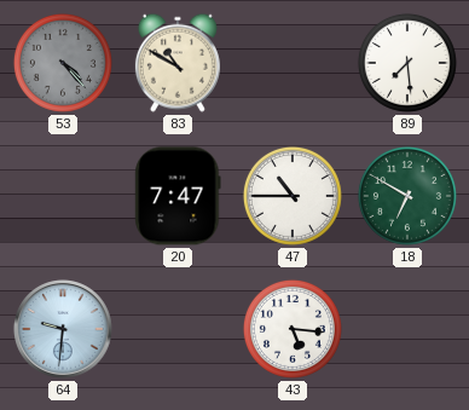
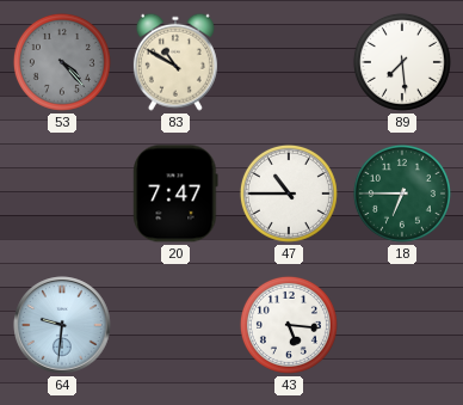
18: 6:50 -> 6:45 (402, 194)
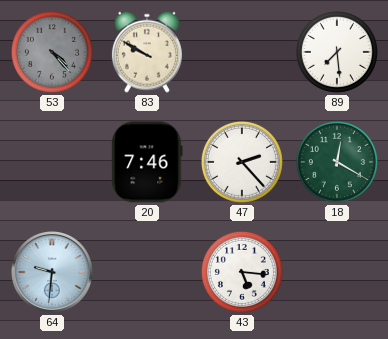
83: 10:50 -> 9:50 (147, 52)
20: 7:47 -> 7:46 (147, 162)
47: 10:45 -> 2:23 (242, 162)
18: 6:45 -> 12:20 (337, 162)
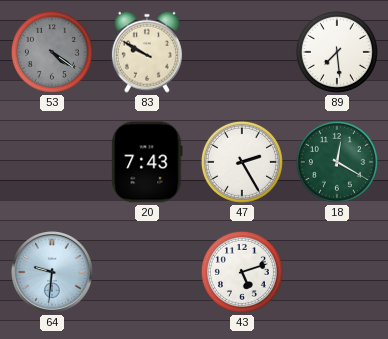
53: 4:23 -> 4:21 (52, 52)
20: 7:46 -> 7:43 (147, 162)
47: 2:23 -> 2:25 (242, 162)
43: 5:16 -> 5:12 (242, 272)
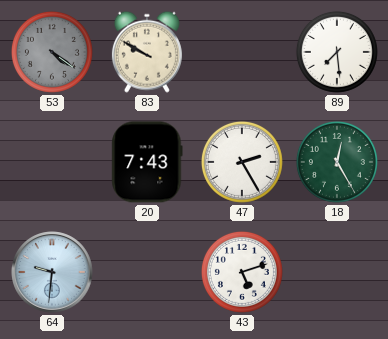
18: 12:20 -> 12:25 (337, 162)
